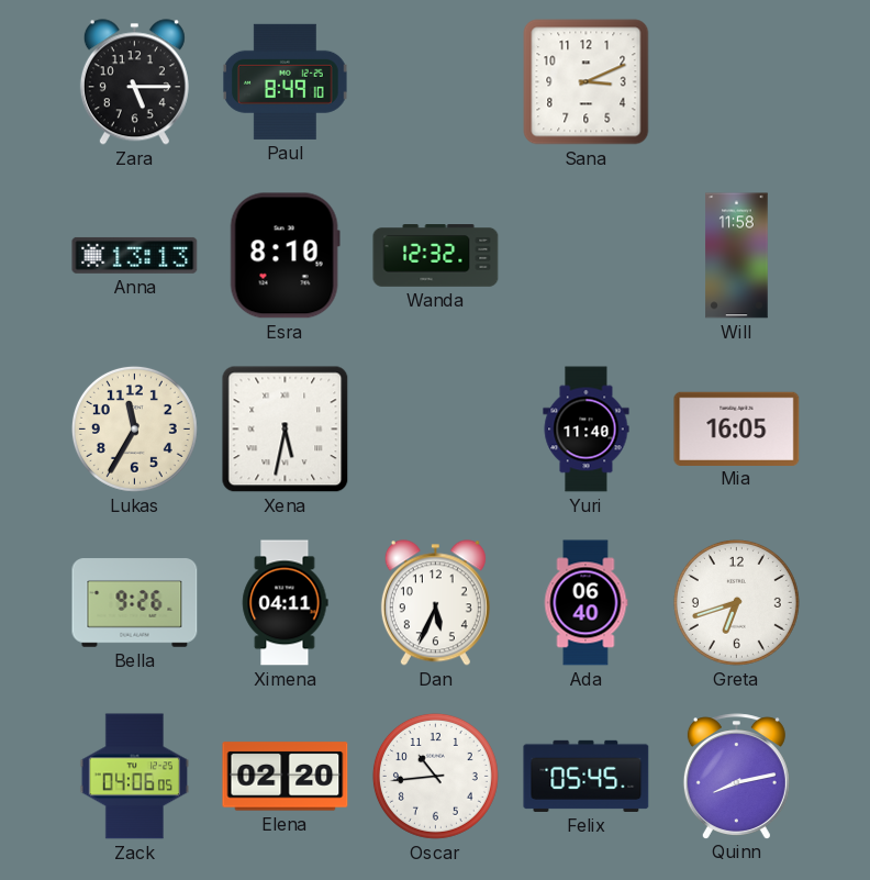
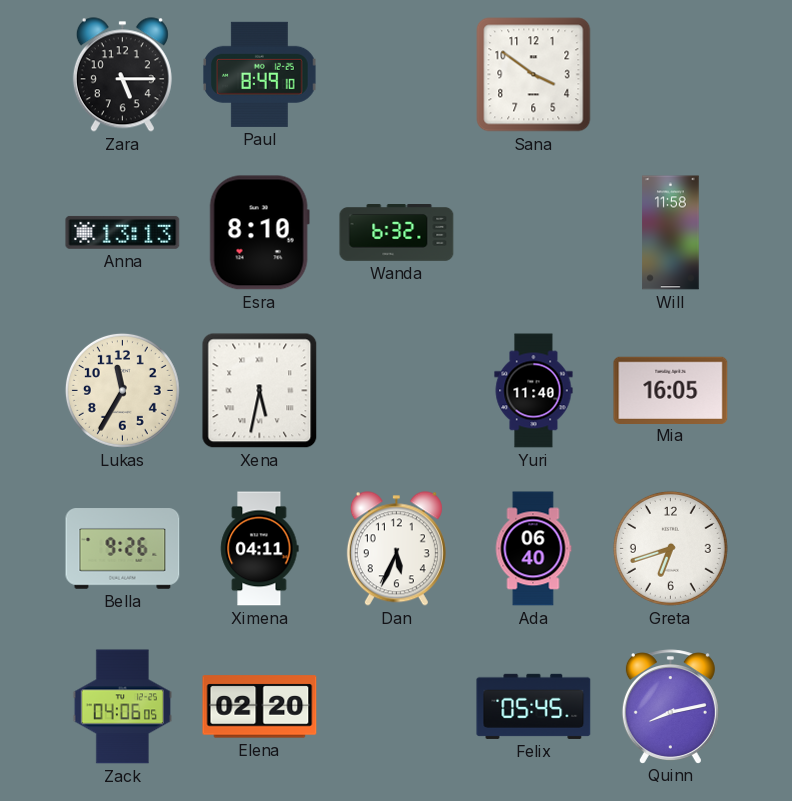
Sana: 3:11 -> 3:51 (534, 75)
Wanda: 12:32 -> 6:32 (397, 233)
Oscar: 10:44 -> none (435, 776)
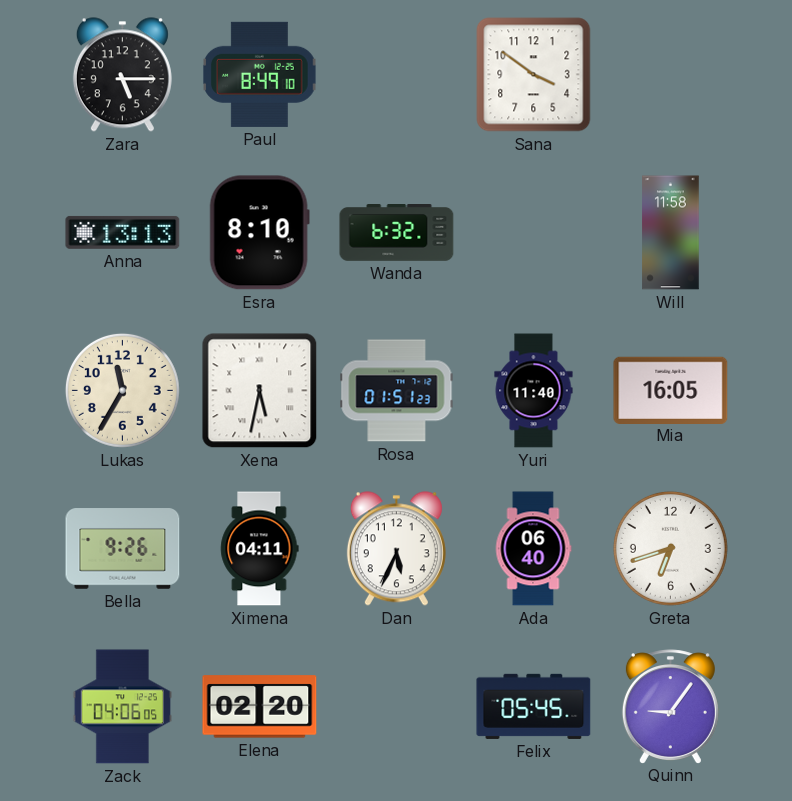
Rosa: none -> 01:51 (397, 391)
Quinn: 8:13 -> 9:06 (670, 706)
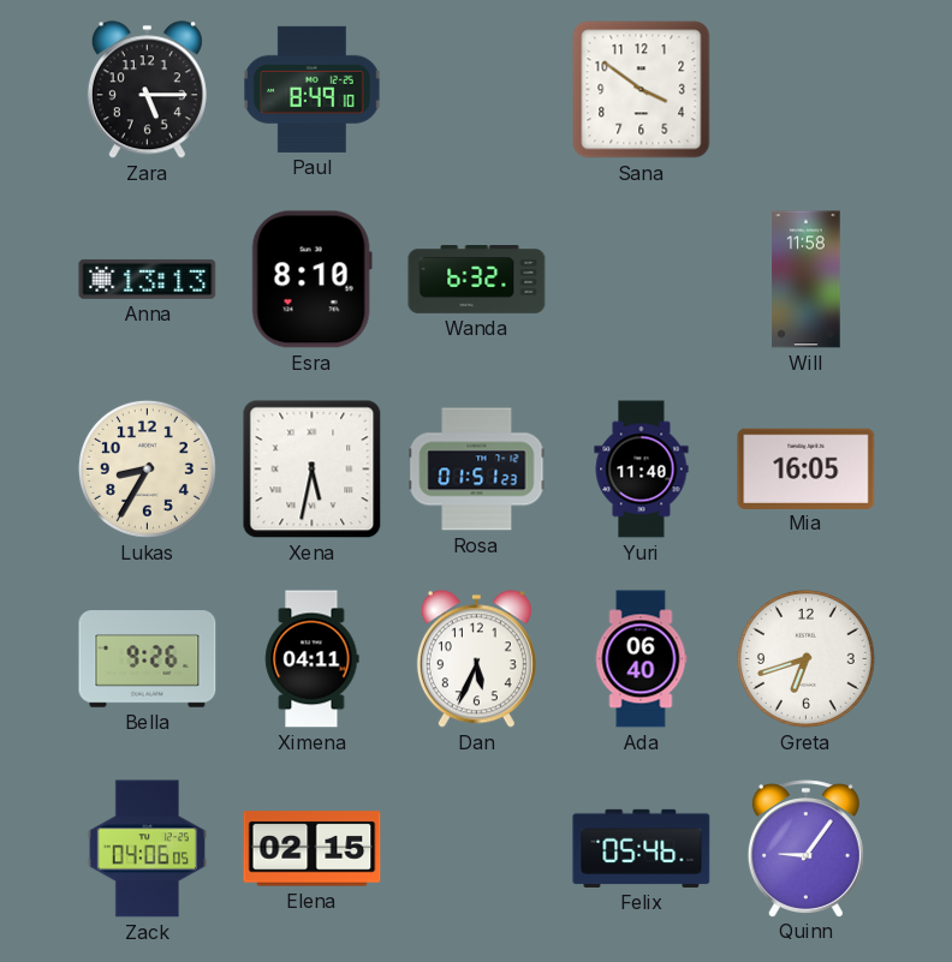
Lukas: 11:35 -> 8:35 (147, 468)
Elena: 02:20 -> 02:15 (313, 849)
Felix: 05:45 -> 05:46 (642, 848)
